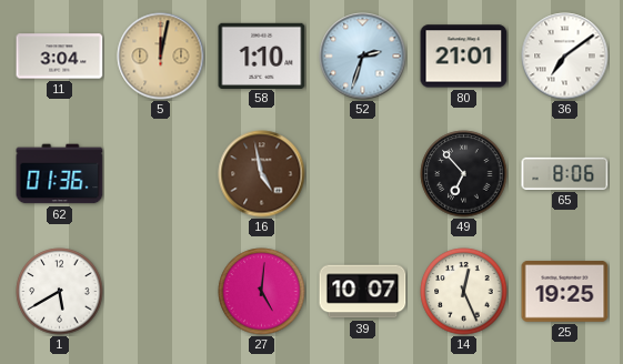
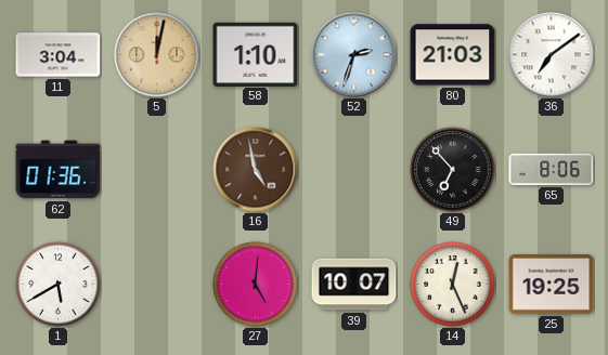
80: 21:01 -> 21:03 (453, 55)
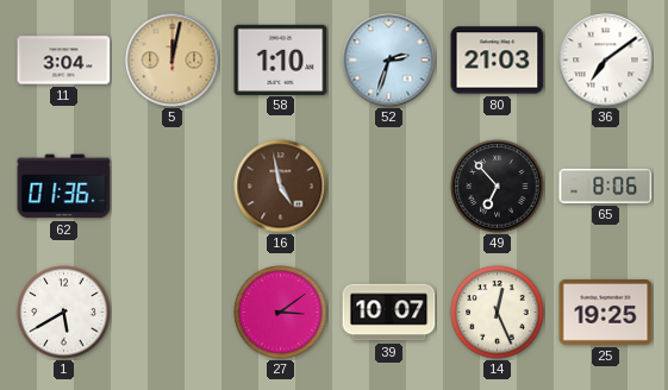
27: 5:01 -> 3:09 (281, 313)
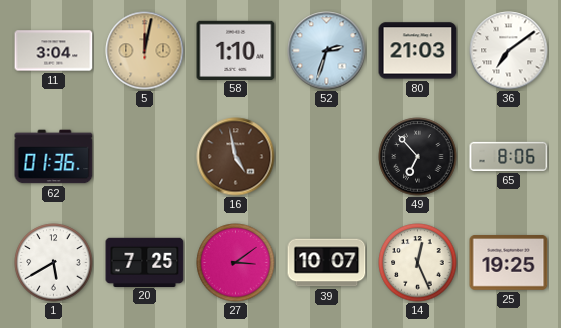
20: none -> 7:25 (145, 262)
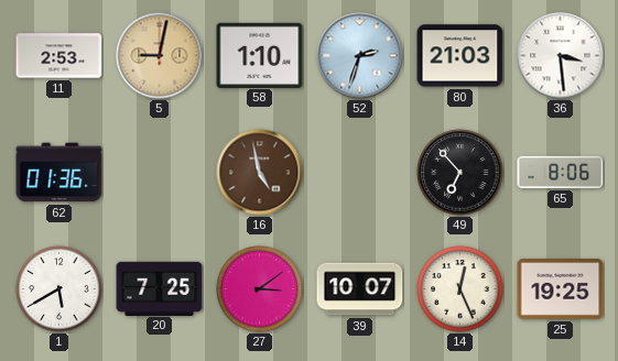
11: 3:04 -> 2:53 (59, 56)
5: 12:02 -> 9:02 (160, 56)
36: 7:09 -> 3:29 (561, 56)
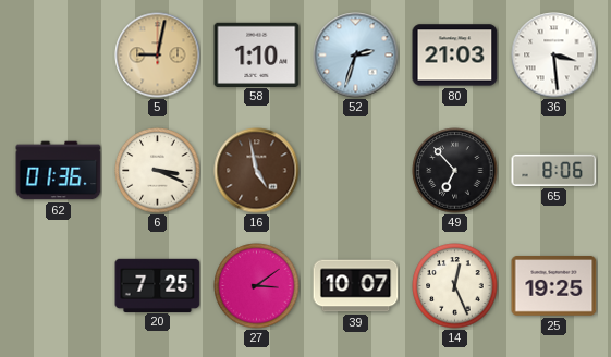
11: 2:53 -> none (59, 56)
6: none -> 3:19 (158, 171)
1: 5:40 -> none (59, 289)
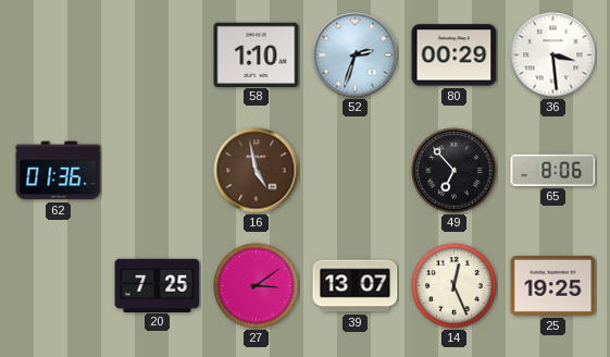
5: 9:02 -> none (158, 56)
80: 21:03 -> 00:29 (455, 56)
6: 3:19 -> none (158, 171)
39: 10:07 -> 13:07 (356, 286)
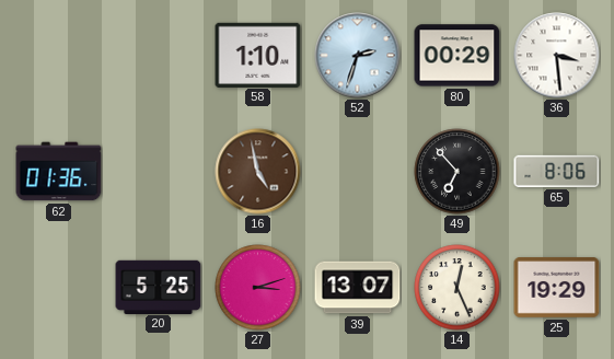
20: 7:25 -> 5:25 (159, 287)
27: 3:09 -> 3:12 (258, 288)
25: 19:25 -> 19:29 (557, 288)
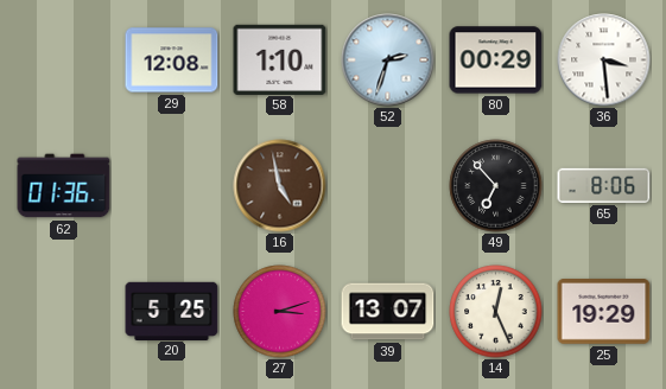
29: none -> 12:08 (172, 60)
